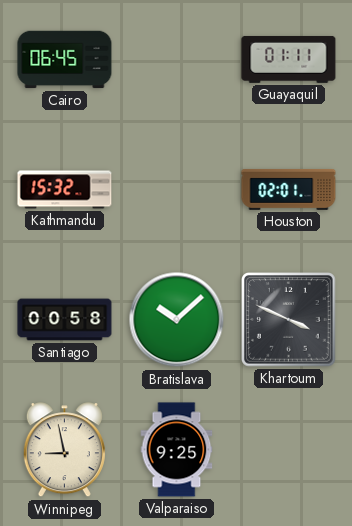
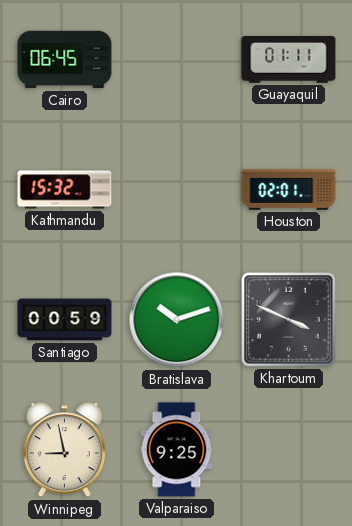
Santiago: 00:58 -> 00:59 (65, 320)
Bratislava: 10:08 -> 10:12 (177, 320)
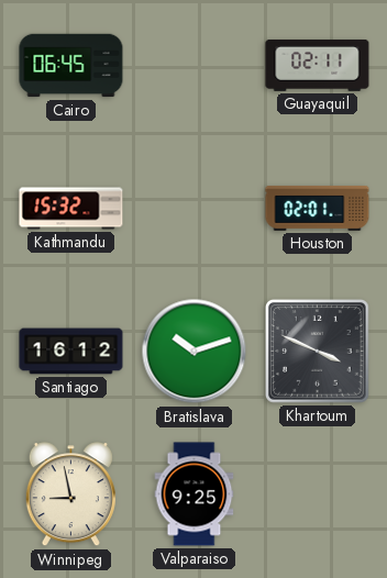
Guayaquil: 01:11 -> 02:11 (318, 65)
Santiago: 00:59 -> 16:12 (71, 352)
